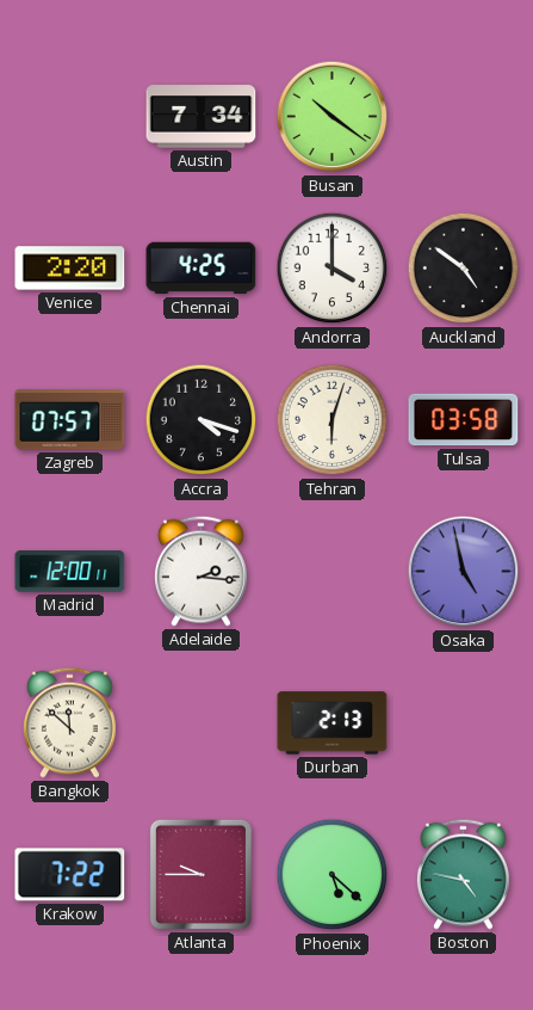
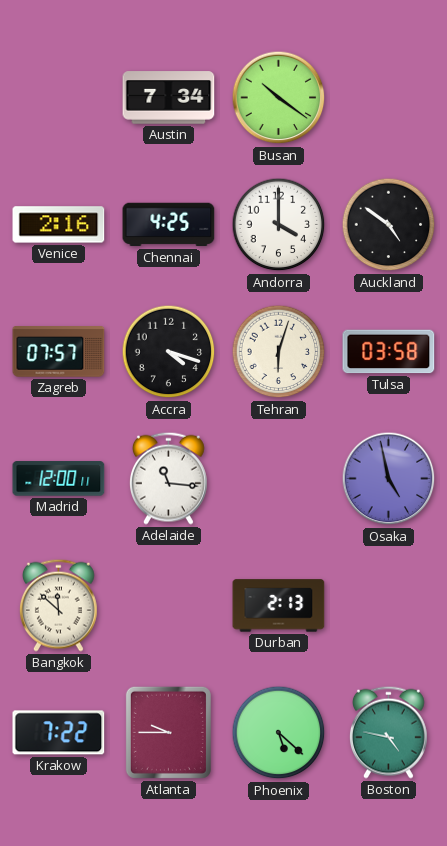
Venice: 2:20 -> 2:16 (59, 225)
Adelaide: 2:16 -> 11:16 (168, 478)
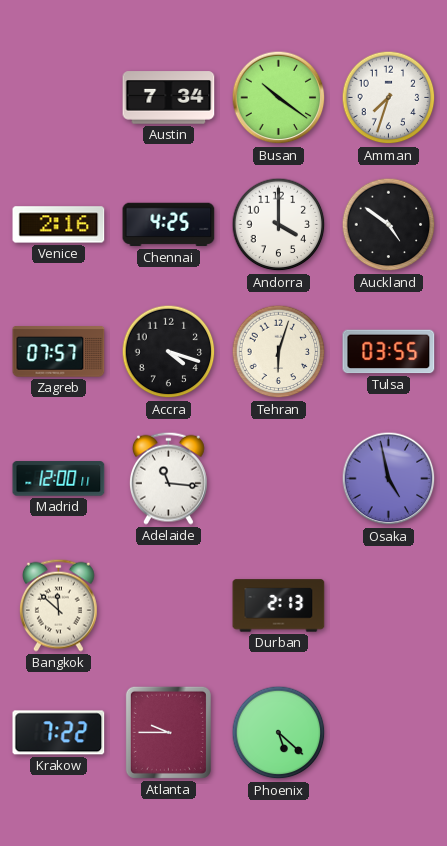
Amman: none -> 7:33 (389, 98)
Tulsa: 03:58 -> 03:55 (389, 352)
Boston: 4:47 -> none (388, 732)
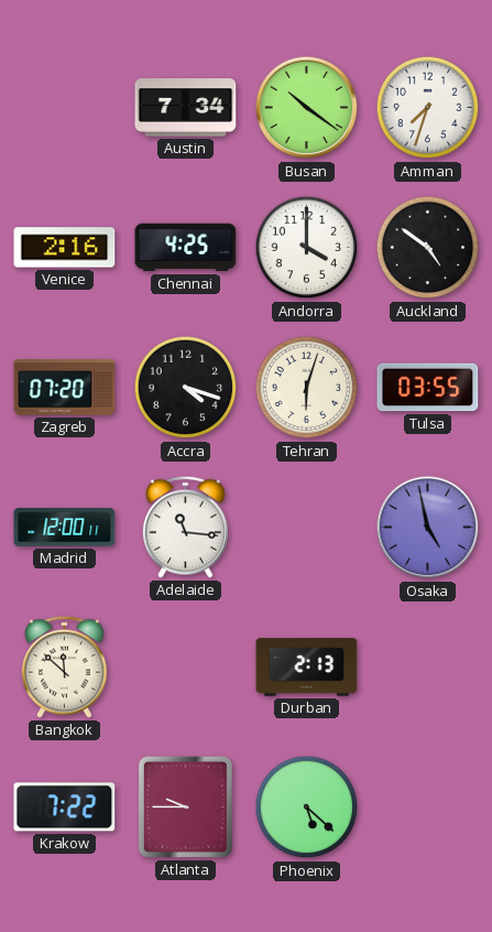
Zagreb: 07:57 -> 07:20 (65, 388)
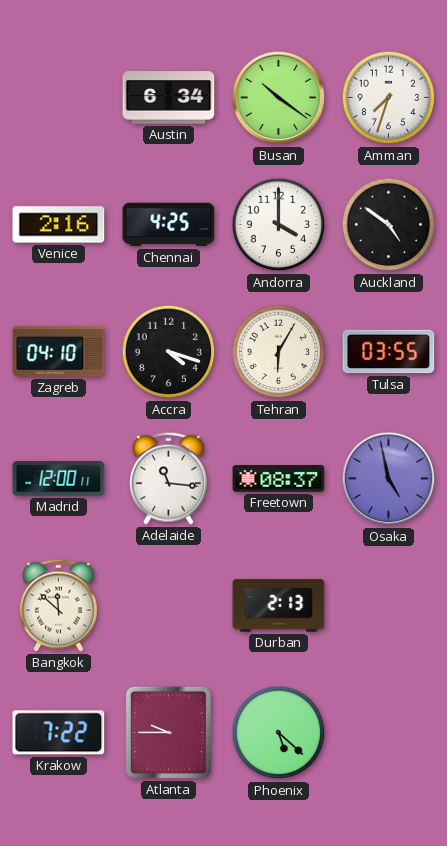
Austin: 7:34 -> 6:34 (169, 98)
Zagreb: 07:20 -> 04:10 (59, 352)
Tehran: 6:03 -> 6:05 (279, 352)
Freetown: none -> 08:37 (279, 479)
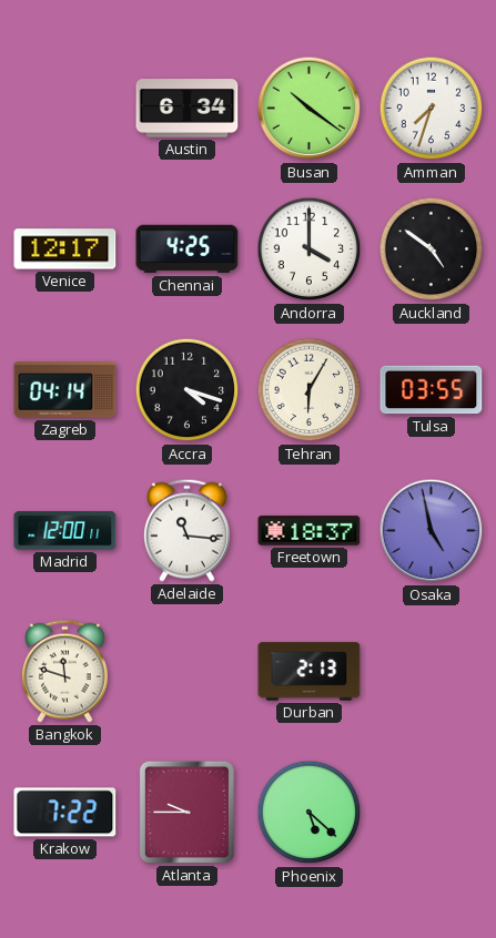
Venice: 2:16 -> 12:17 (65, 249)
Zagreb: 04:10 -> 04:14 (65, 390)
Freetown: 08:37 -> 18:37 (310, 531)
Bangkok: 11:52 -> 11:48 (64, 671)
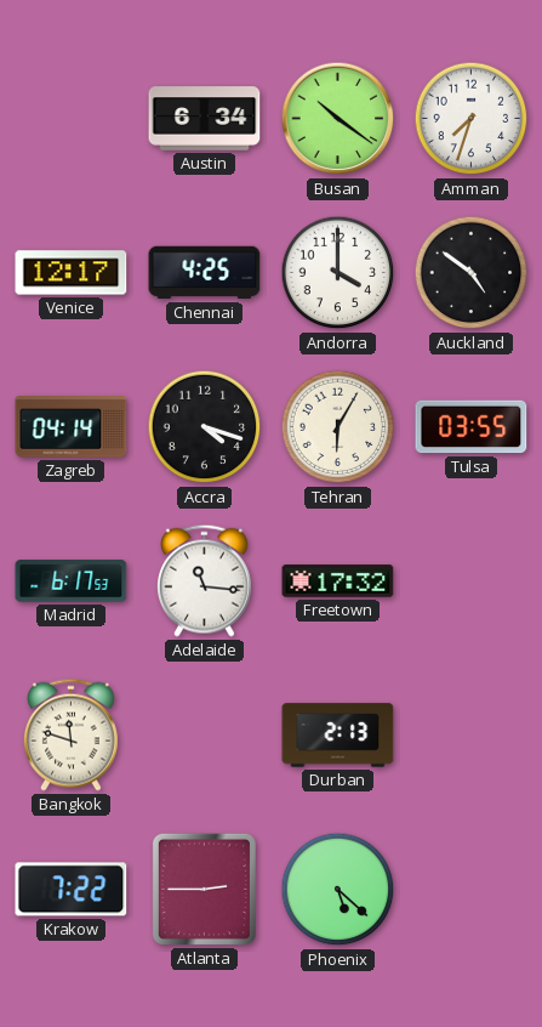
Madrid: 12:00 -> 6:17 (72, 581)
Freetown: 18:37 -> 17:32 (338, 581)
Osaka: 4:58 -> none (432, 531)
Atlanta: 9:45 -> 2:45 (204, 889)
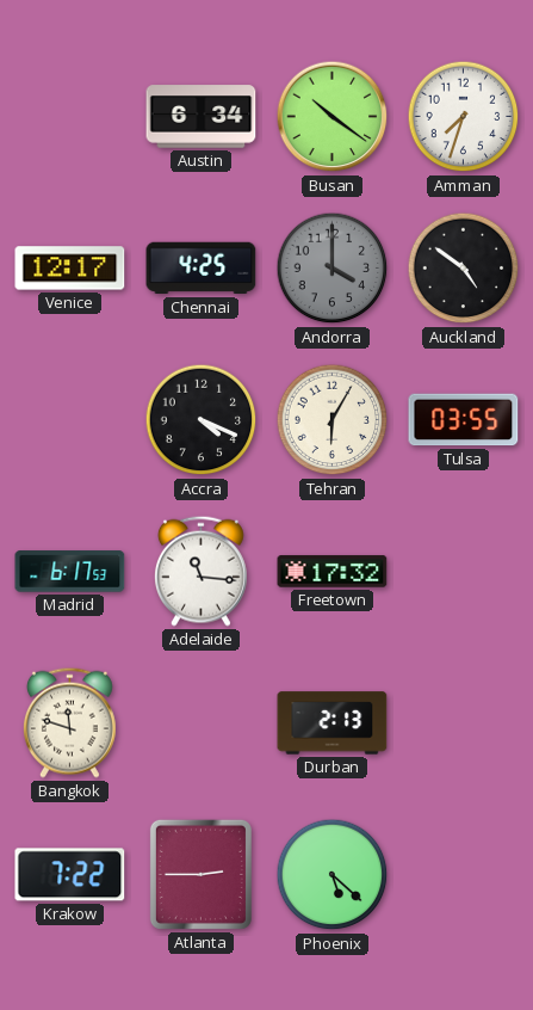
Andorra dial: white -> grey (333, 269)
Zagreb: 04:14 -> none (72, 427)
Accra: 4:18 -> 4:19 (202, 420)
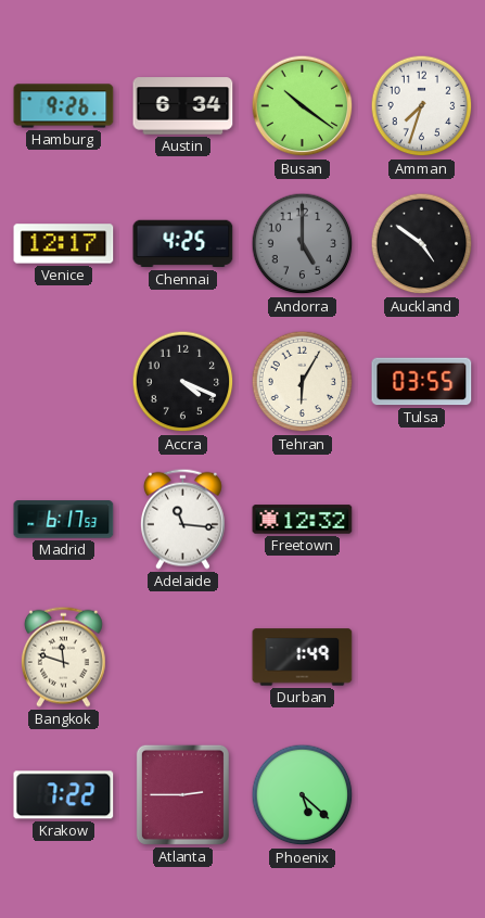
Hamburg: none -> 9:26 (64, 106)
Andorra: 4:00 -> 5:00 (303, 244)
Freetown: 17:32 -> 12:32 (303, 520)
Durban: 2:13 -> 1:49 (303, 658)
